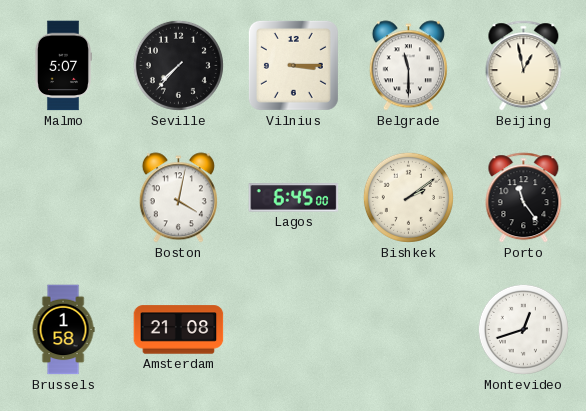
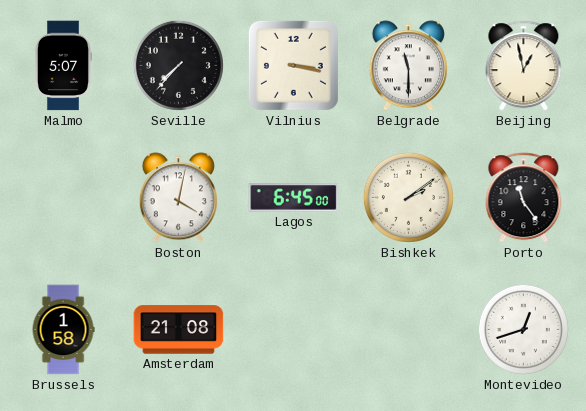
Vilnius: 3:15 -> 3:17 (293, 65)
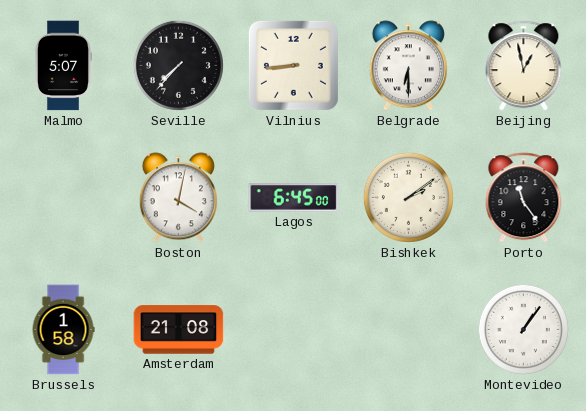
Vilnius: 3:17 -> 8:44 (293, 65)
Belgrade: 11:30 -> 6:30 (408, 66)
Montevideo: 12:42 -> 1:06 (523, 329)
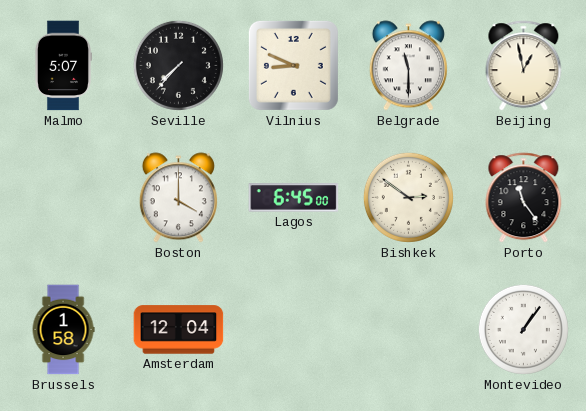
Vilnius: 8:44 -> 8:49 (293, 65)
Belgrade: 6:30 -> 11:30 (408, 66)
Boston: 4:02 -> 4:00 (178, 198)
Bishkek: 2:09 -> 2:51 (408, 197)
Amsterdam: 21:08 -> 12:04 (179, 330)
